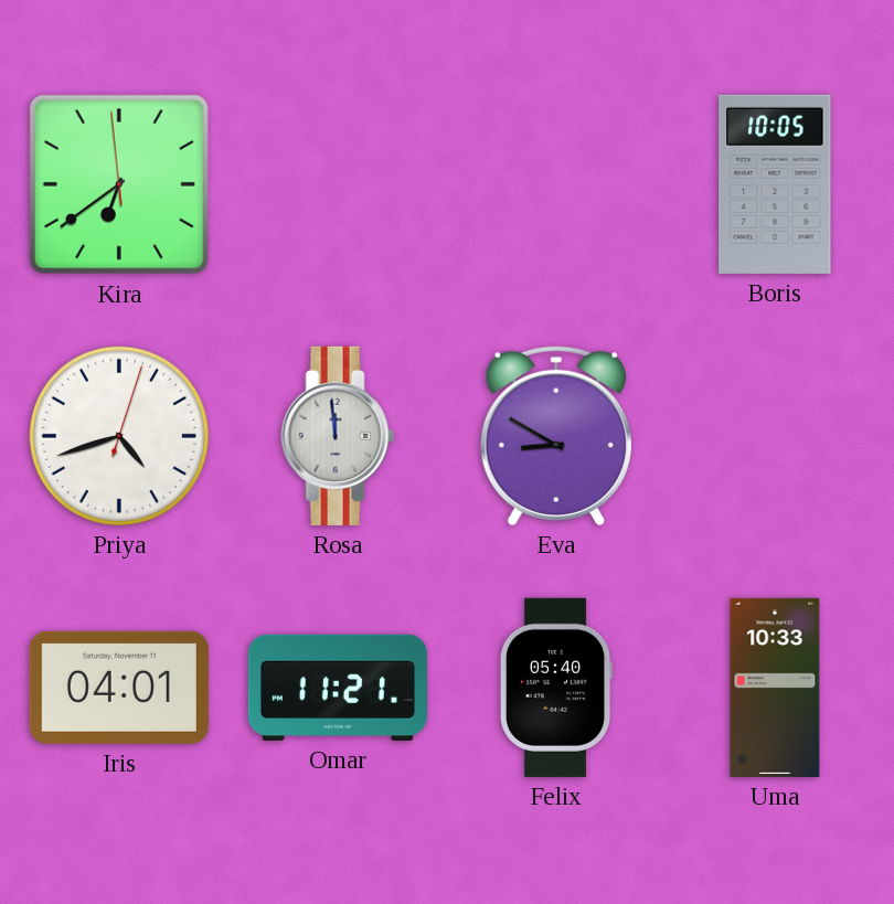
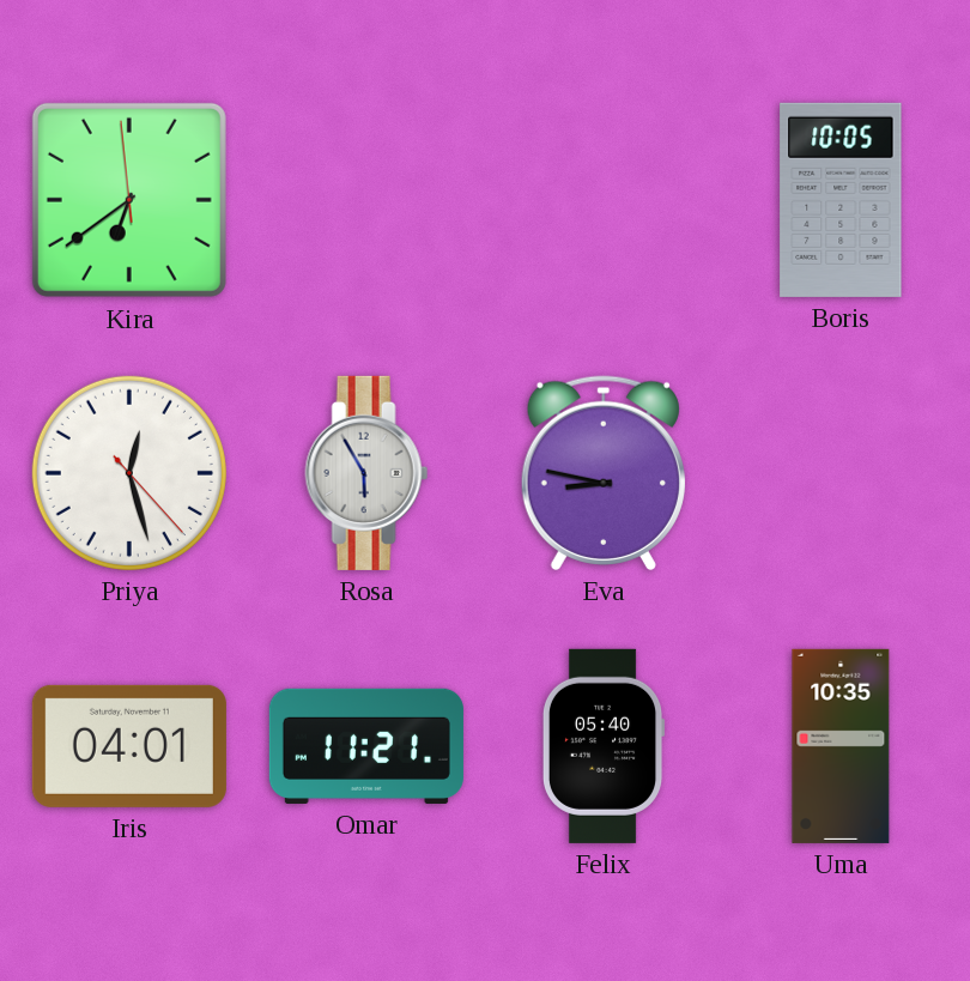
Priya: 4:42 -> 12:27 (129, 473)
Rosa: 11:59 -> 5:55 (366, 473)
Eva: 8:50 -> 8:47 (604, 473)
Uma: 10:33 -> 10:35 (841, 746)
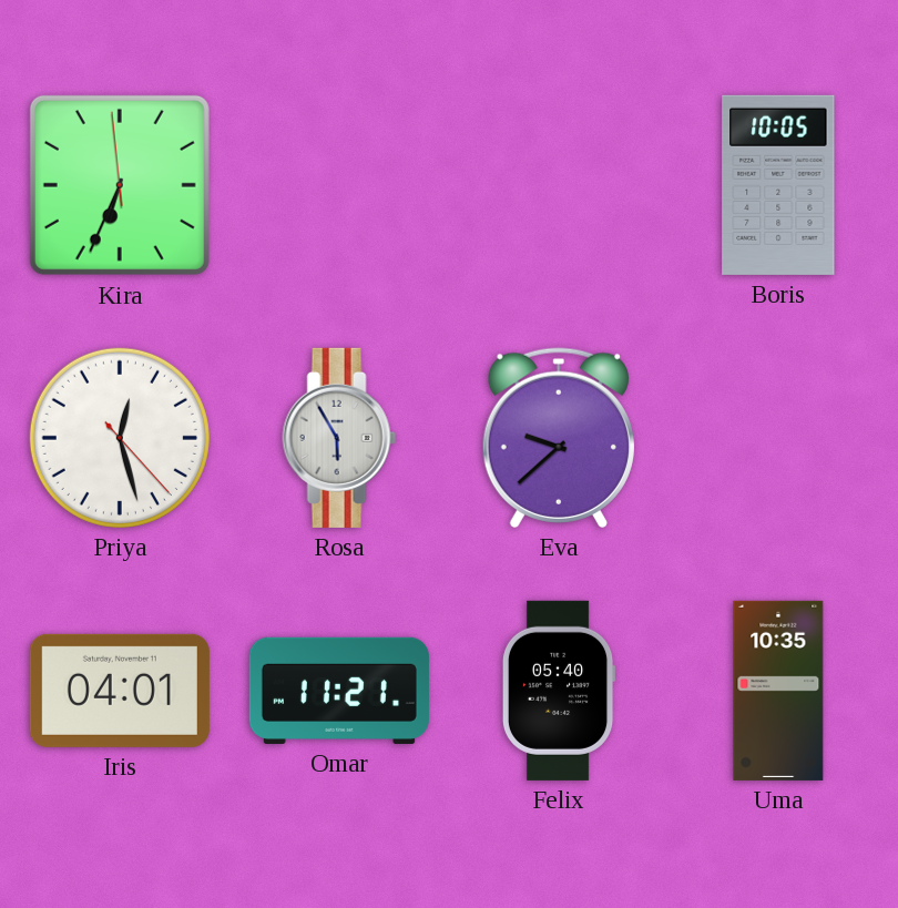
Kira: 6:38 -> 6:33 (120, 185)
Eva: 8:47 -> 9:38 (559, 438)
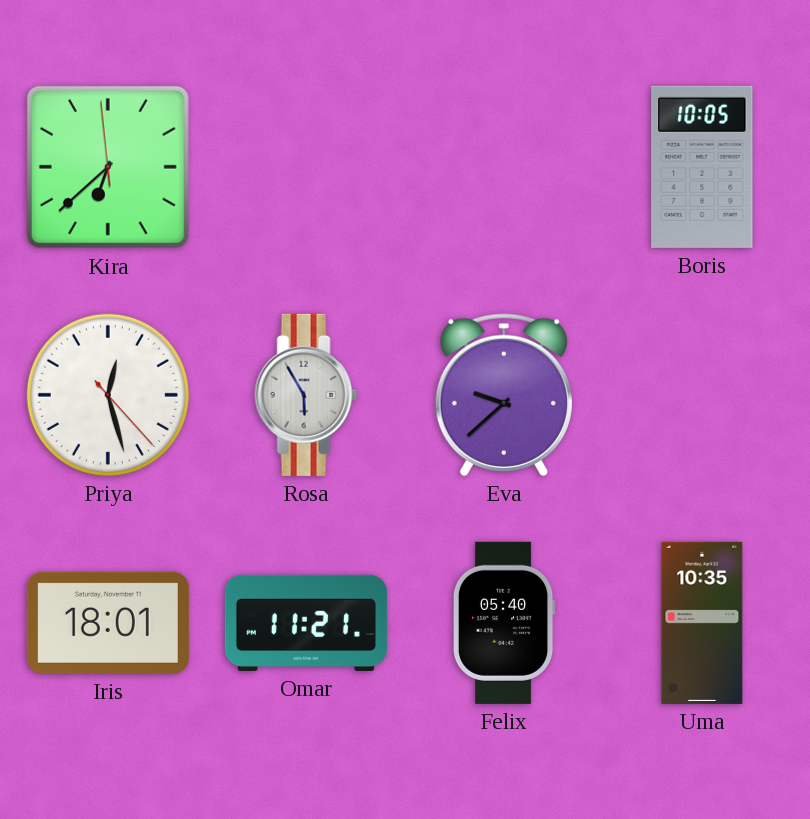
Kira: 6:33 -> 6:37 (108, 167)
Iris: 04:01 -> 18:01 (108, 623)
